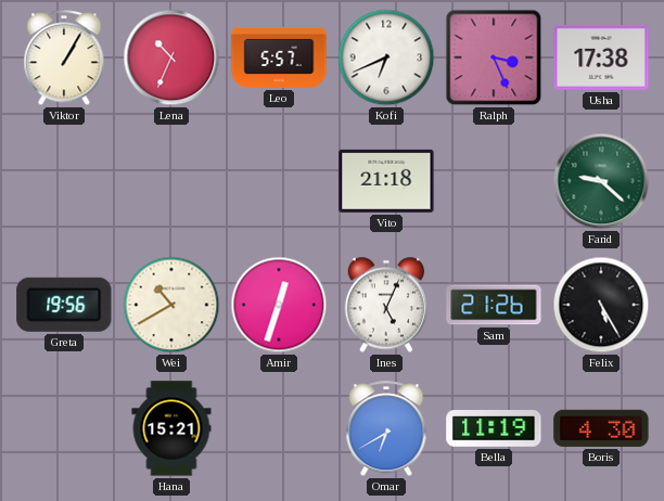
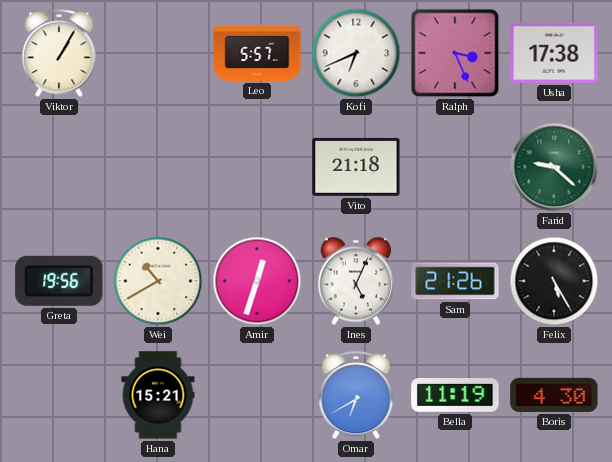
Lena: 10:34 -> none (171, 57)
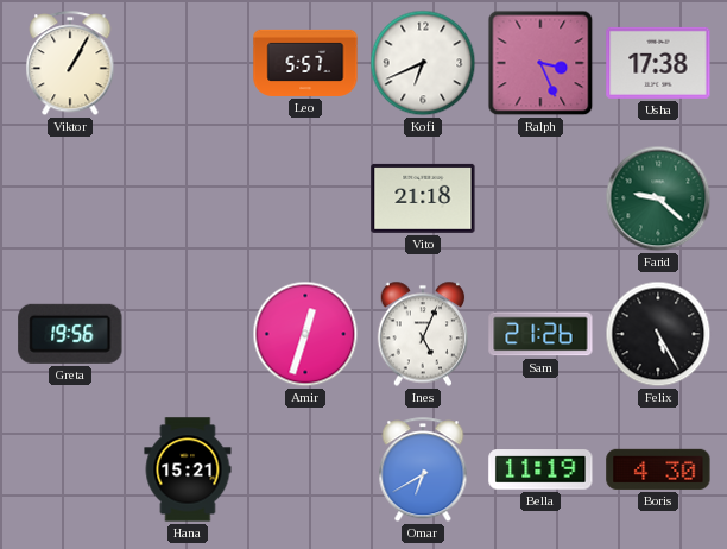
Wei: 10:40 -> none (158, 281)
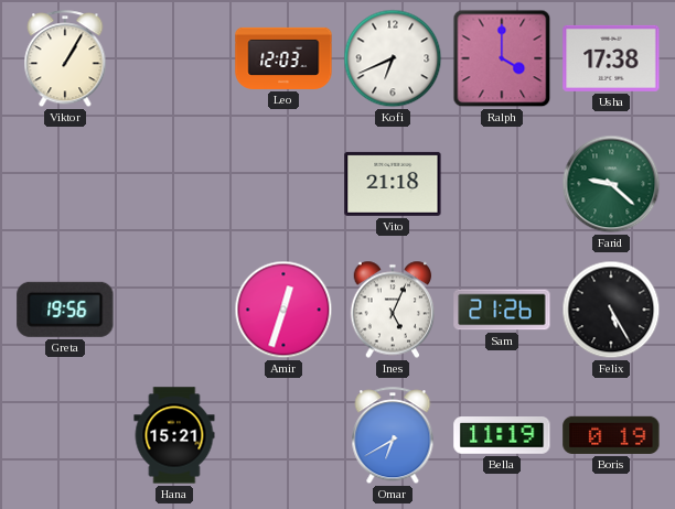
Leo: 5:57 -> 12:03 (283, 58)
Ralph: 3:26 -> 4:00 (502, 58)
Boris: 4:30 -> 0:19 (611, 435)
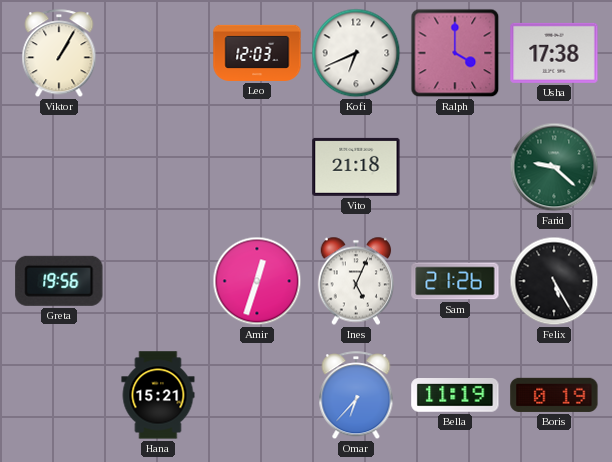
Omar: 6:40 -> 6:37 (356, 396)
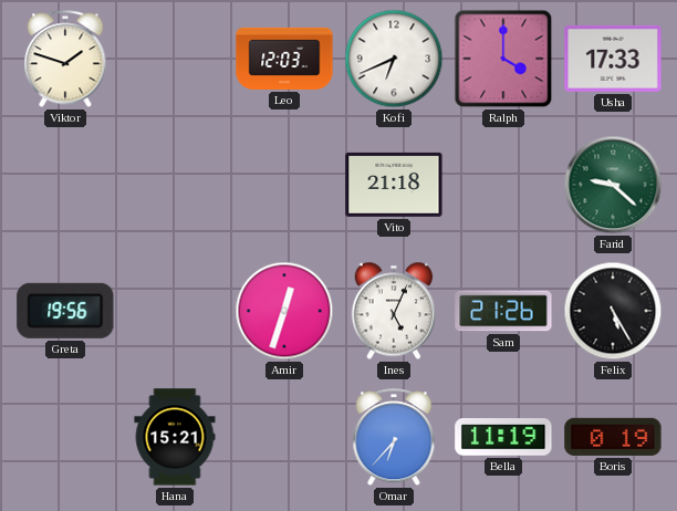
Viktor: 1:05 -> 1:48 (65, 60)
Usha: 17:38 -> 17:33 (613, 59)
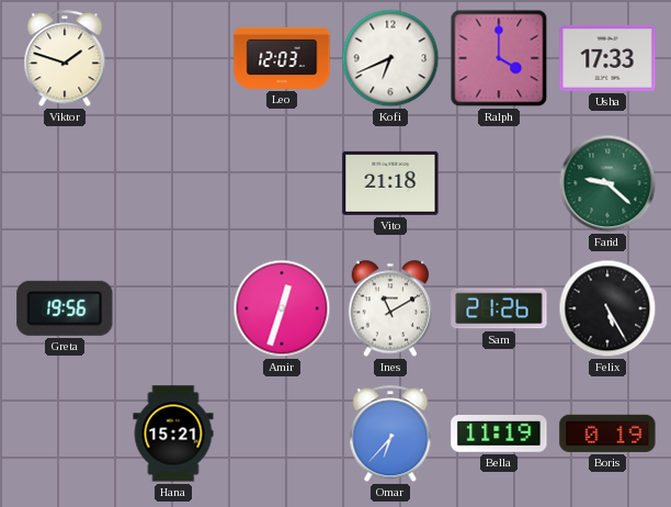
Ines: 5:04 -> 11:10 (390, 308)
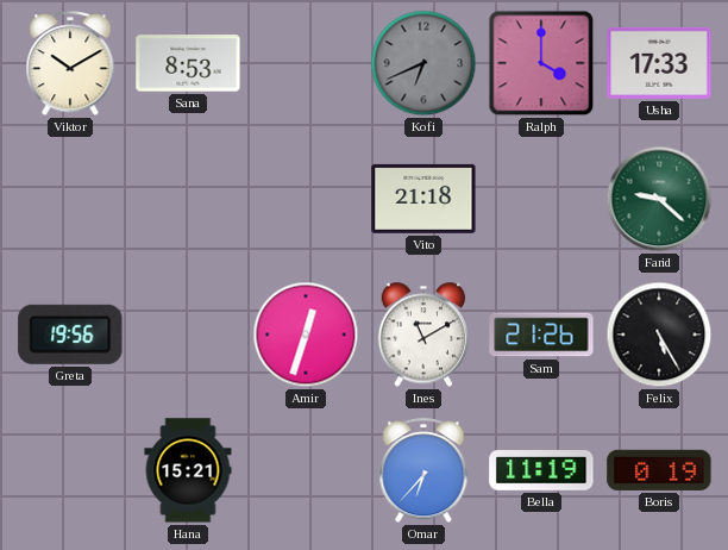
Viktor: 1:48 -> 10:10 (70, 64)
Sana: none -> 8:53 (188, 63)
Leo: 12:03 -> none (282, 58)
Kofi dial: white -> grey (423, 63)
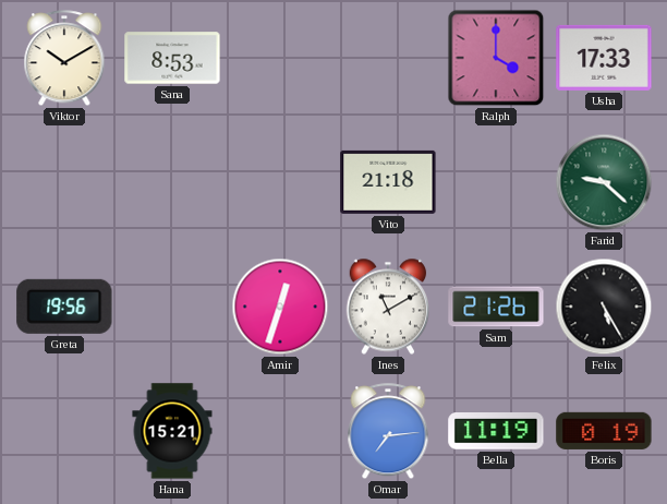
Kofi: 6:41 -> none (423, 63)
Omar: 6:37 -> 7:14 (388, 432)
